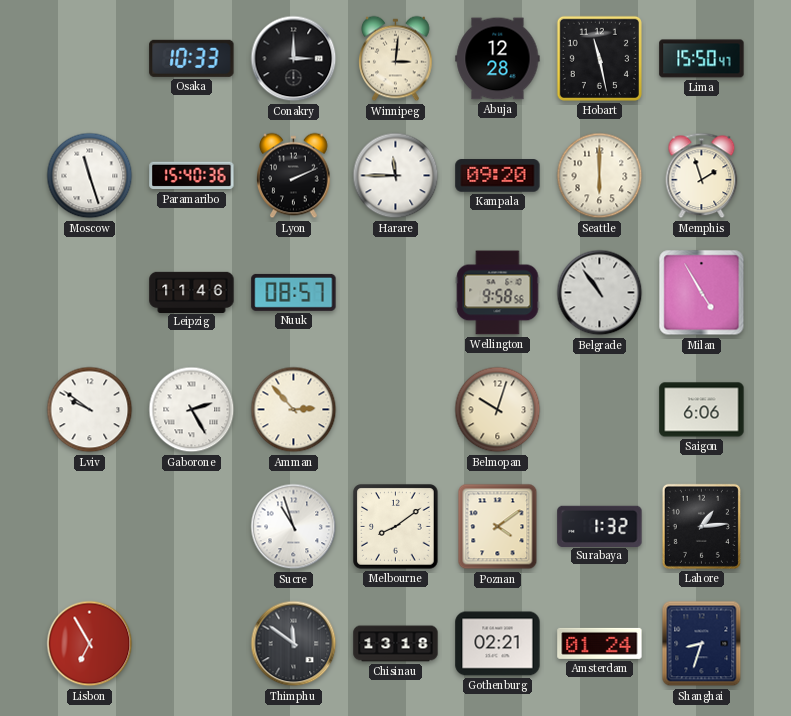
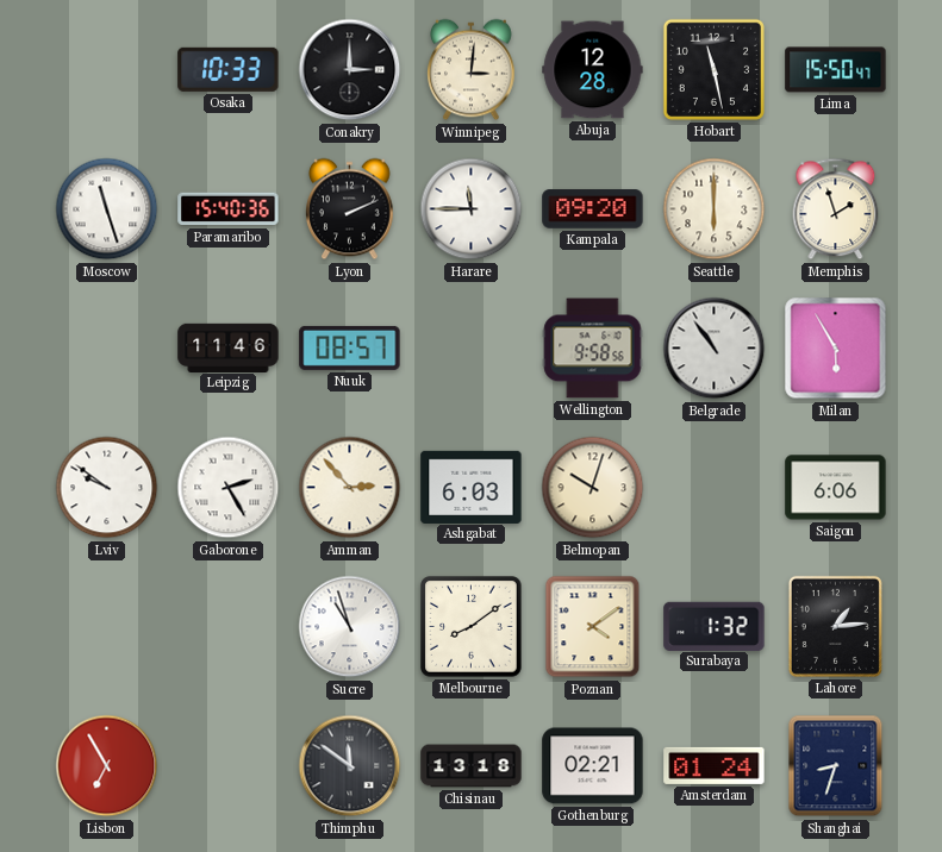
Milan: 4:55 -> 5:55 (836, 349)
Ashgabat: none -> 6:03 (472, 487)
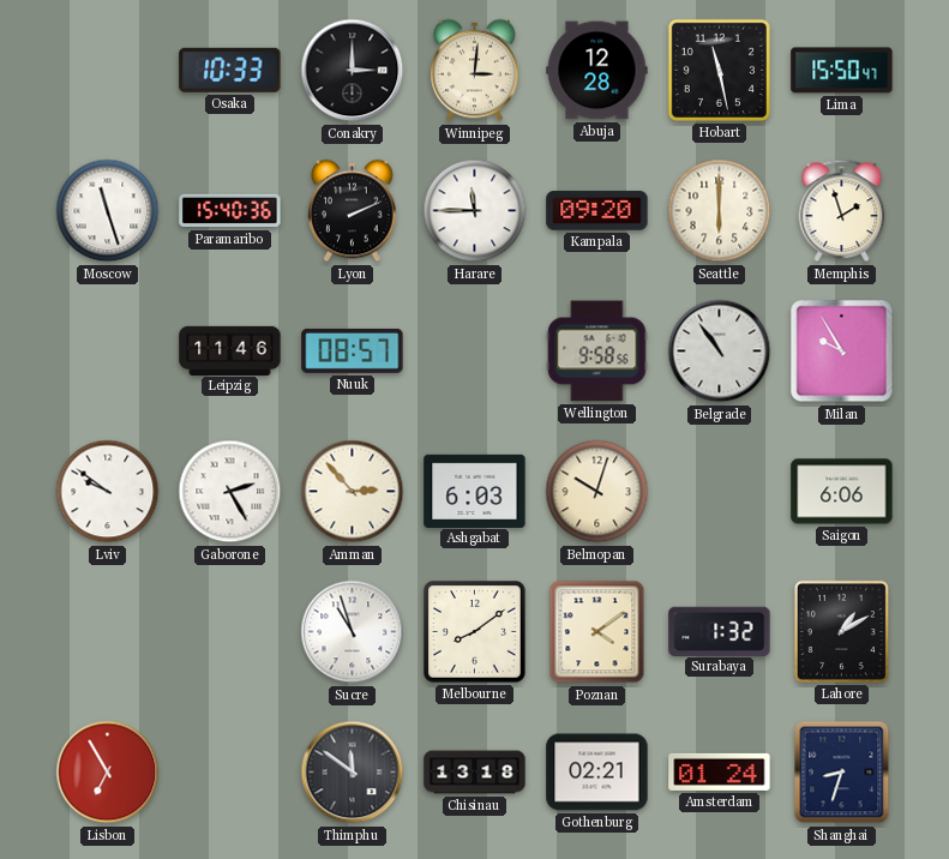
Milan: 5:55 -> 9:55 (842, 352)
Lahore: 1:14 -> 1:10 (841, 631)
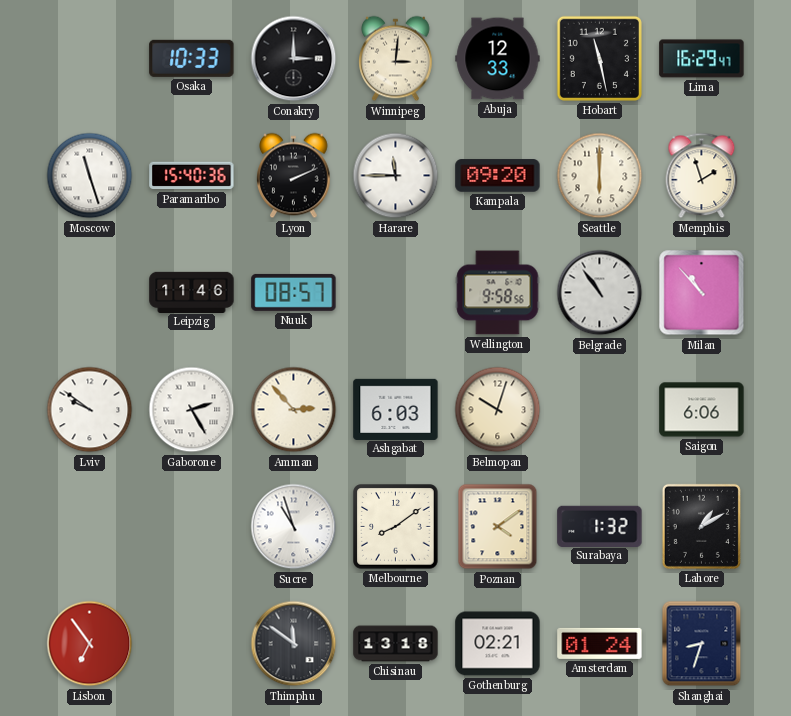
Abuja: 12:28 -> 12:33 (498, 59)
Lima: 15:50 -> 16:29 (702, 59)
Milan: 9:55 -> 10:53 (702, 293)
Lisbon: 6:55 -> 6:54 (90, 644)
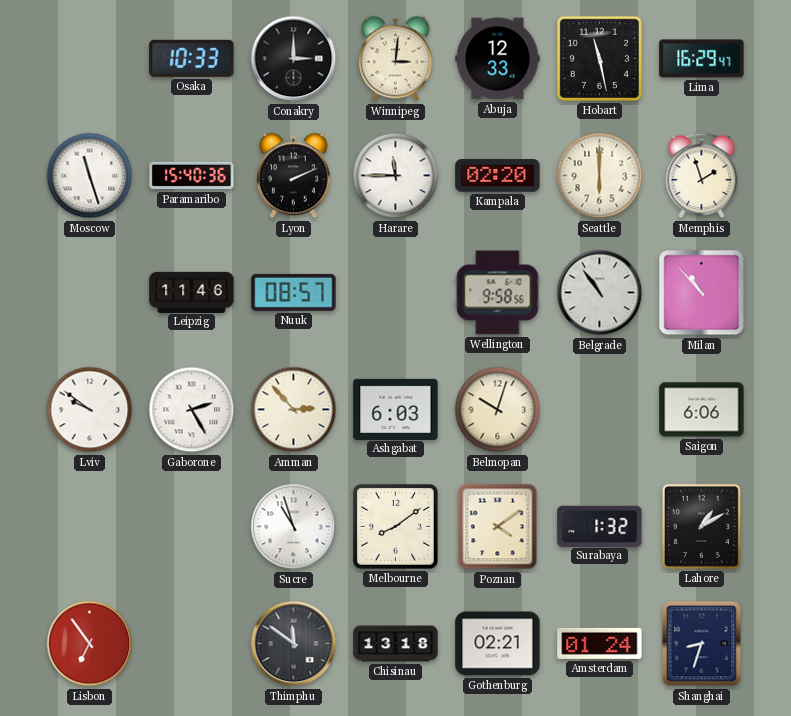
Kampala: 09:20 -> 02:20 (498, 176)
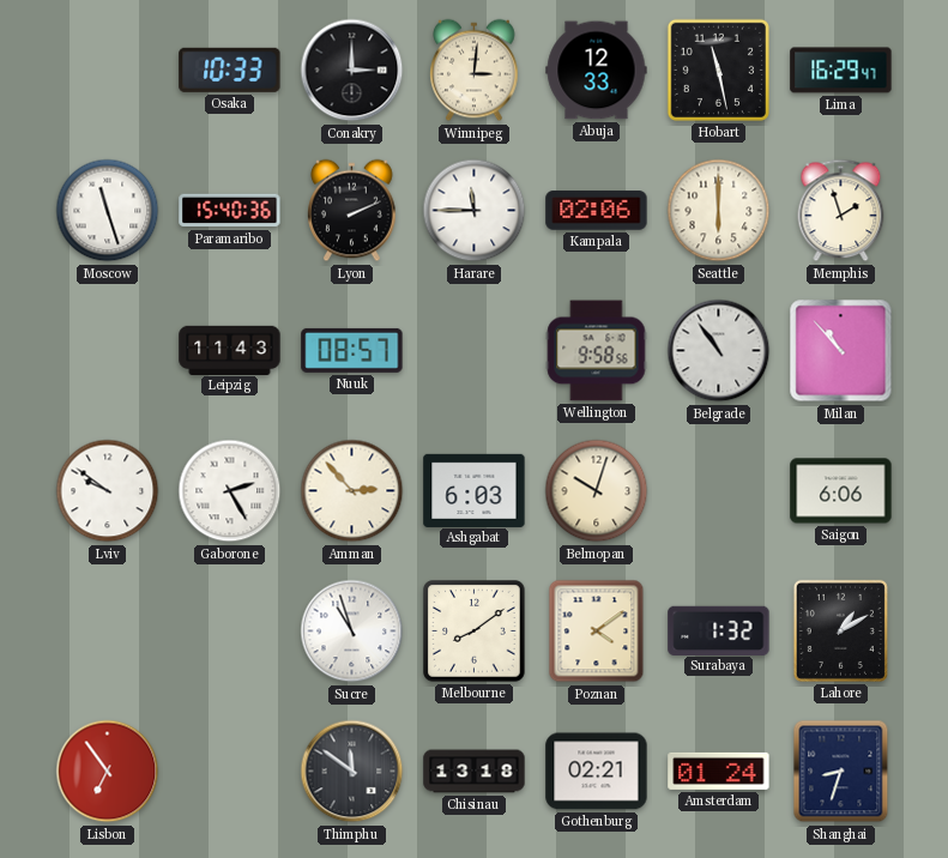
Kampala: 02:20 -> 02:06 (597, 211)
Leipzig: 11:46 -> 11:43 (230, 350)
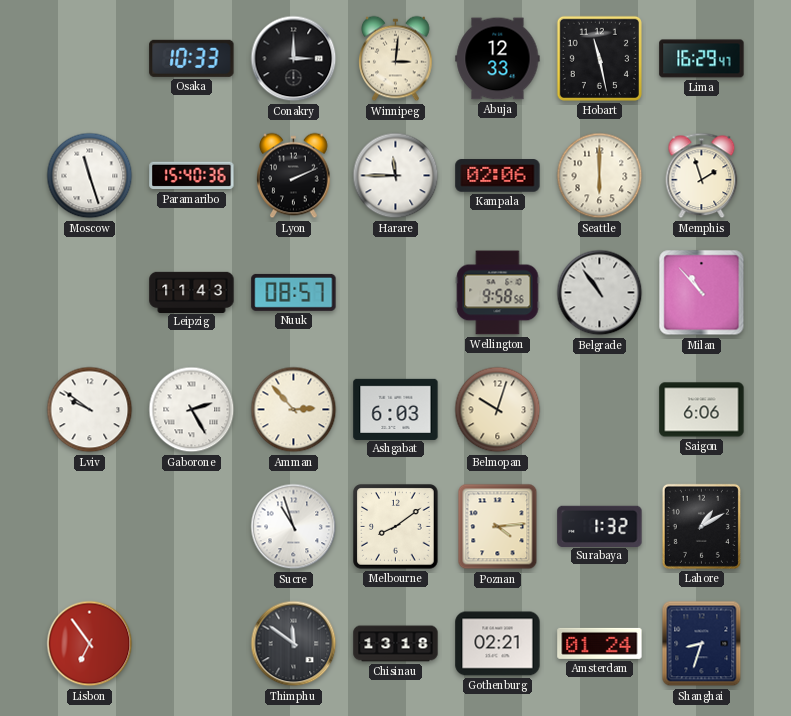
Poznan: 4:09 -> 4:14 (498, 527)
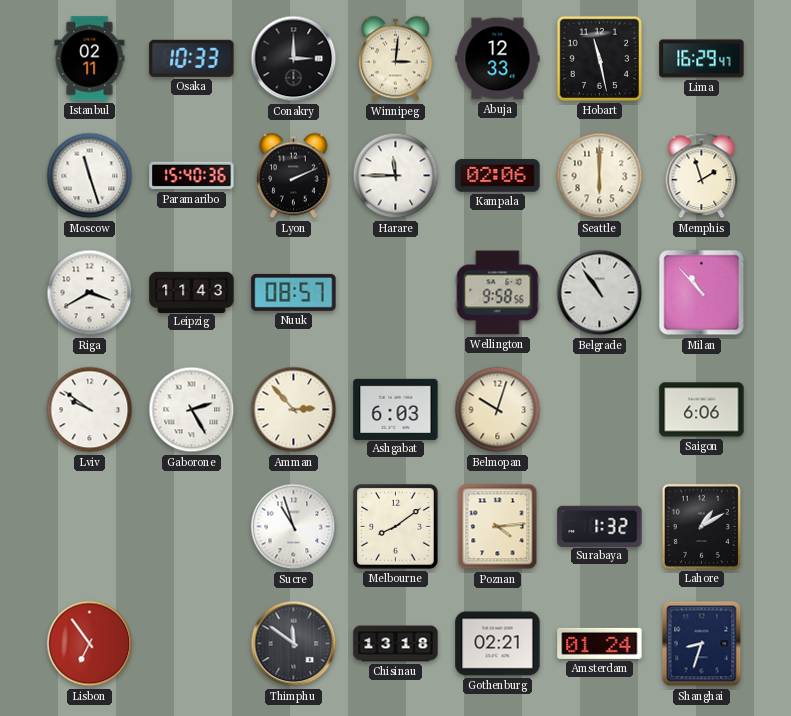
Istanbul: none -> 02:11 (90, 59)
Riga: none -> 3:40 (90, 293)
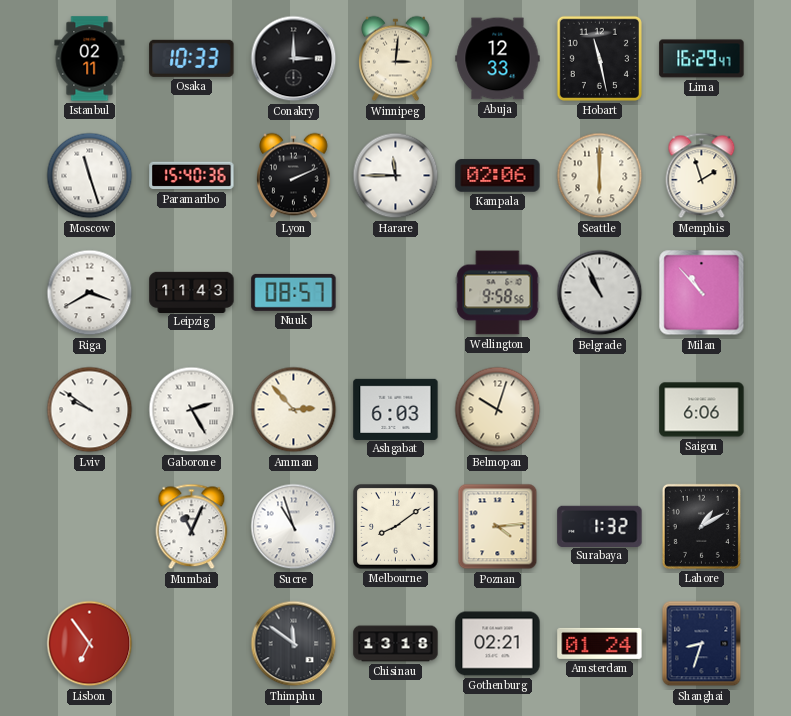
Belgrade: 10:54 -> 10:56 (600, 293)
Mumbai: none -> 11:04 (192, 527)
